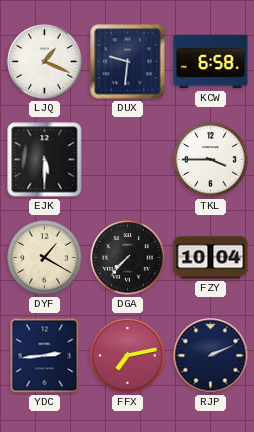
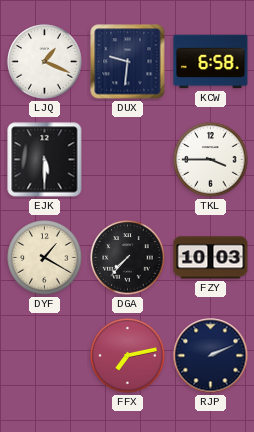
FZY: 10:04 -> 10:03 (211, 258)
YDC: 2:44 -> none (45, 356)
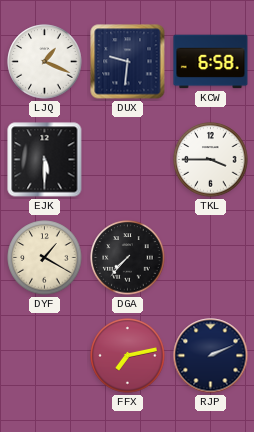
FZY: 10:03 -> none (211, 258)
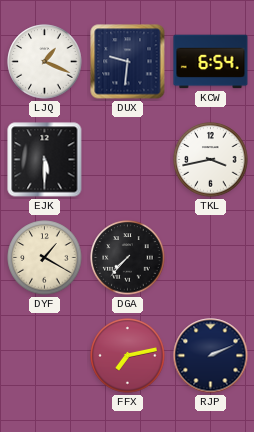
KCW: 6:58 -> 6:54 (211, 62)
TKL: 3:45 -> 3:43 (211, 160)
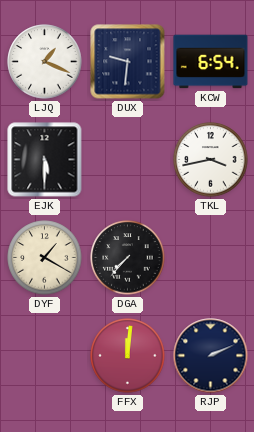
FFX: 7:13 -> 12:01 (128, 356)
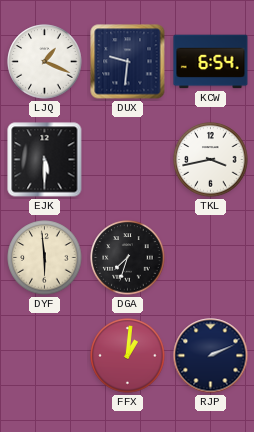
DYF: 1:20 -> 5:59 (45, 258)
DGA: 7:37 -> 7:33 (128, 258)
FFX: 12:01 -> 1:01 (128, 356)
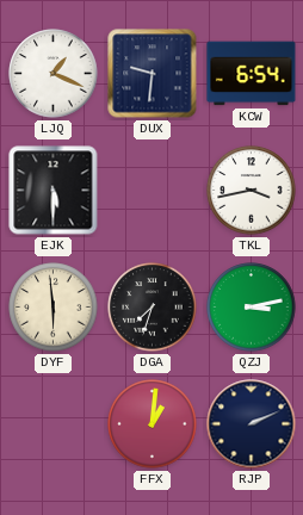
QZJ: none -> 3:13 (252, 308)
